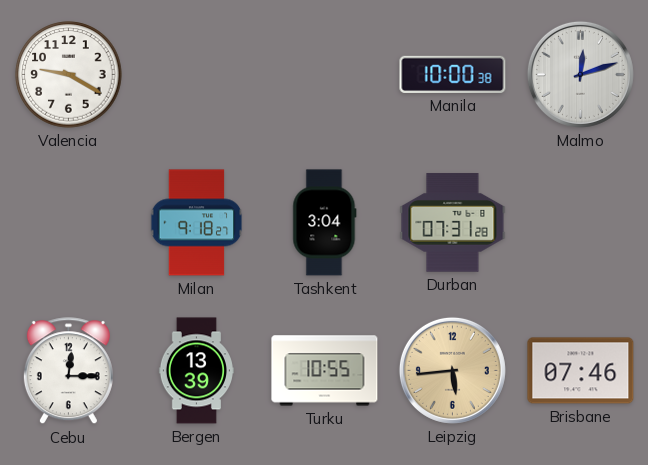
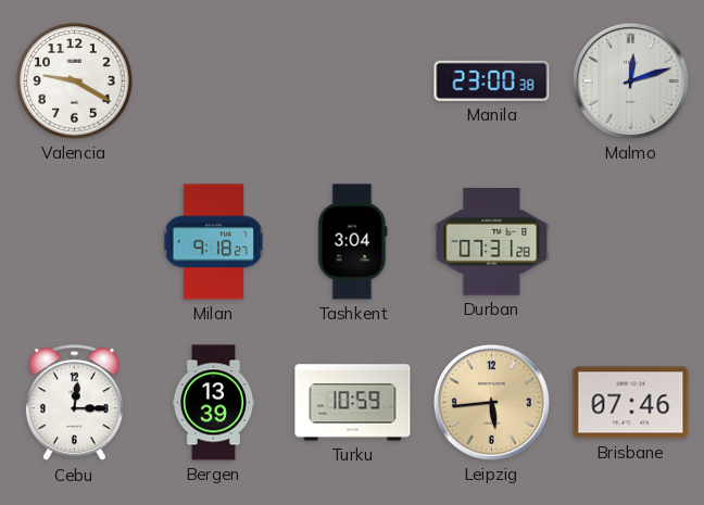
Manila: 10:00 -> 23:00 (492, 80)
Turku: 10:55 -> 10:59 (353, 403)
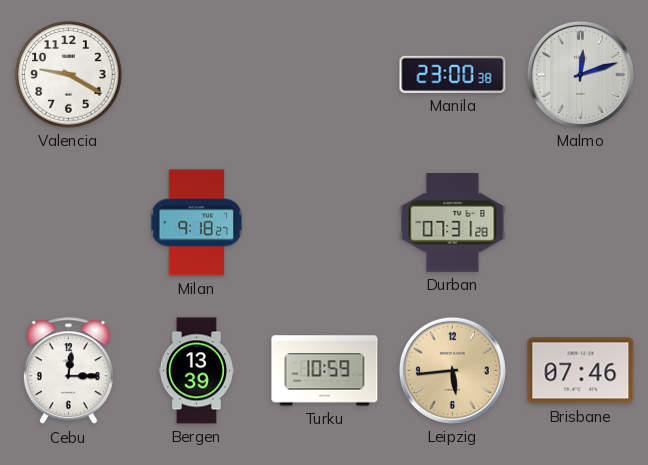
Tashkent: 3:04 -> none (353, 242)
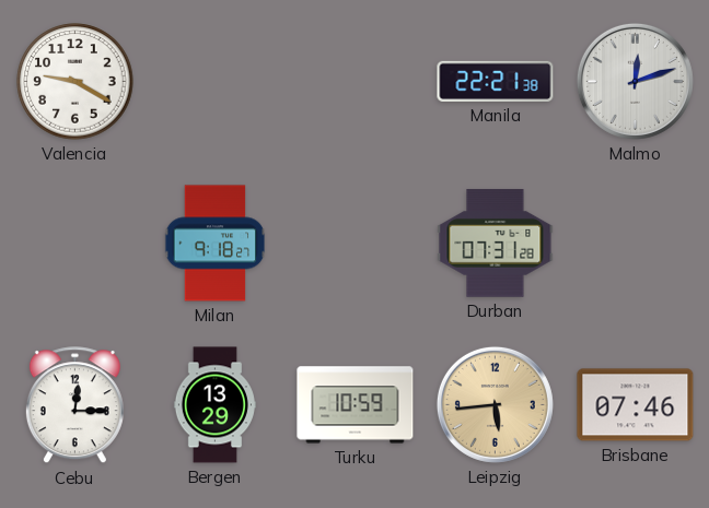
Manila: 23:00 -> 22:21 (496, 81)
Bergen: 13:39 -> 13:29 (214, 405)
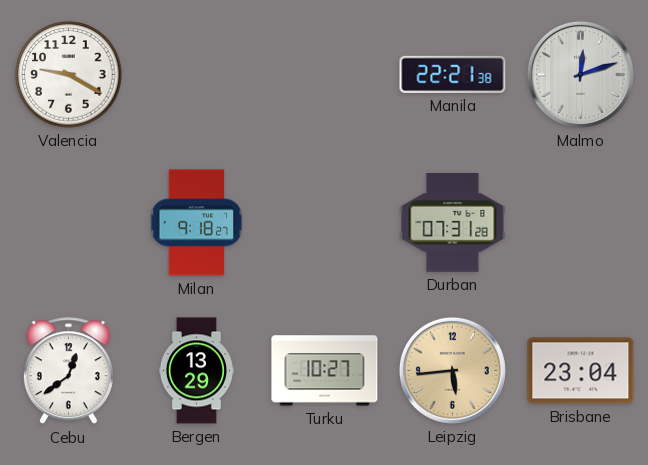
Cebu: 12:15 -> 12:39 (68, 371)
Turku: 10:59 -> 10:27 (325, 371)
Brisbane: 07:46 -> 23:04 (581, 371)
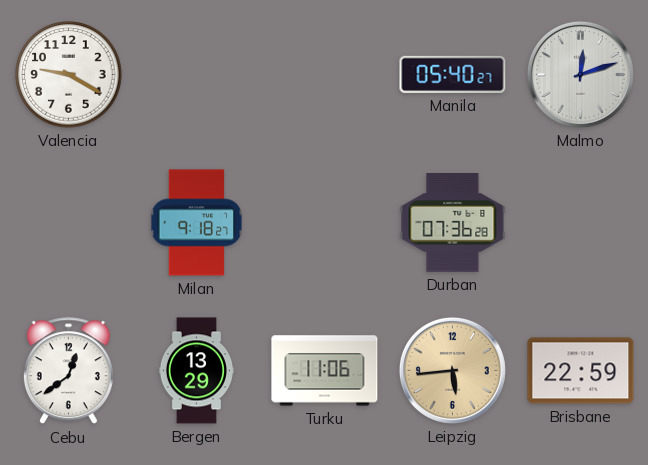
Manila: 22:21 -> 05:40 (453, 74)
Durban: 07:31 -> 07:36 (453, 223)
Turku: 10:27 -> 11:06 (325, 371)
Brisbane: 23:04 -> 22:59 (581, 371)
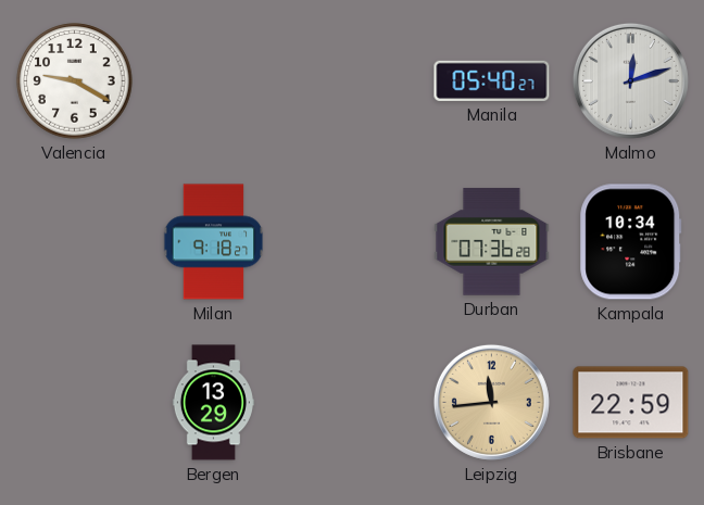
Kampala: none -> 10:34 (631, 242)
Cebu: 12:39 -> none (68, 371)
Turku: 11:06 -> none (325, 371)
Leipzig: 5:44 -> 11:44 (491, 402)
